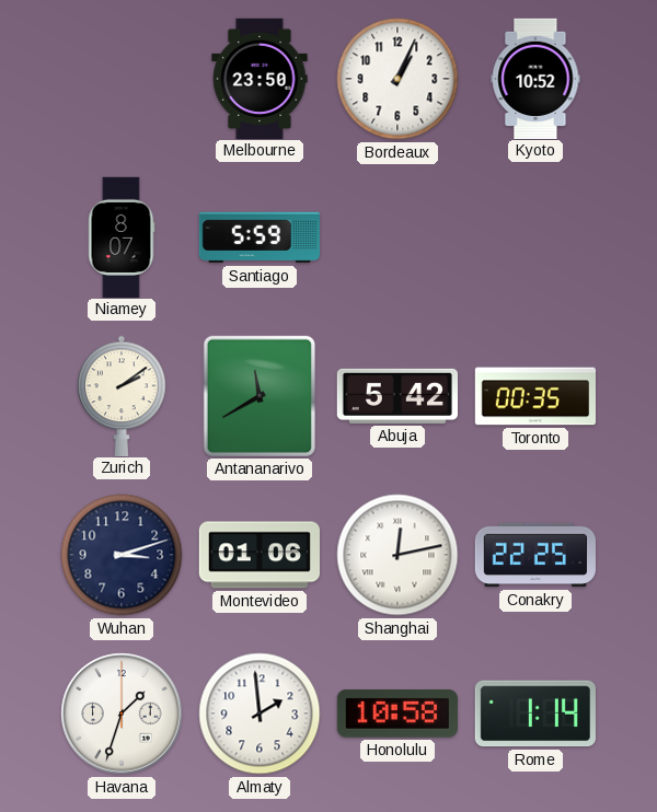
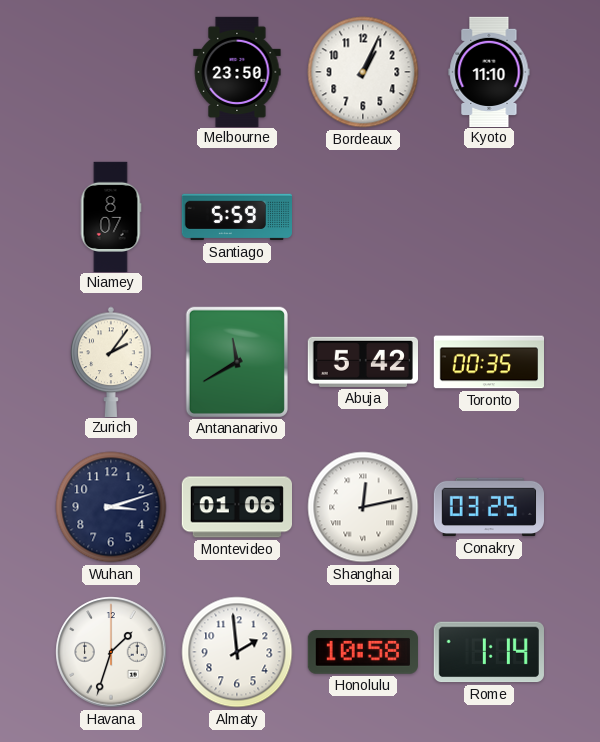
Kyoto: 10:52 -> 11:10 (489, 71)
Zurich: 2:09 -> 2:06 (111, 361)
Conakry: 22:25 -> 03:25 (488, 507)
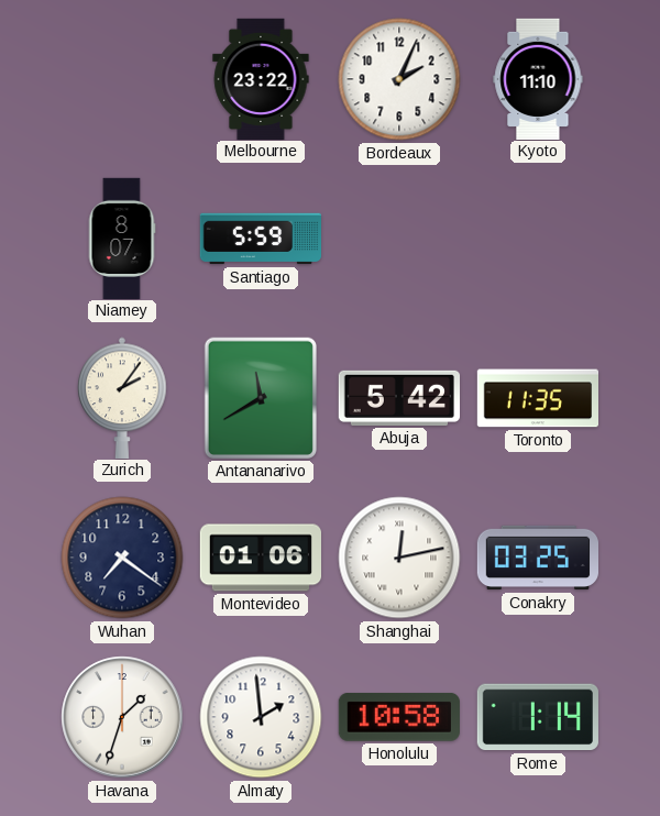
Melbourne: 23:50 -> 23:22 (261, 78)
Bordeaux: 1:04 -> 2:04 (399, 79)
Toronto: 00:35 -> 11:35 (537, 398)
Wuhan: 3:12 -> 7:21 (122, 558)
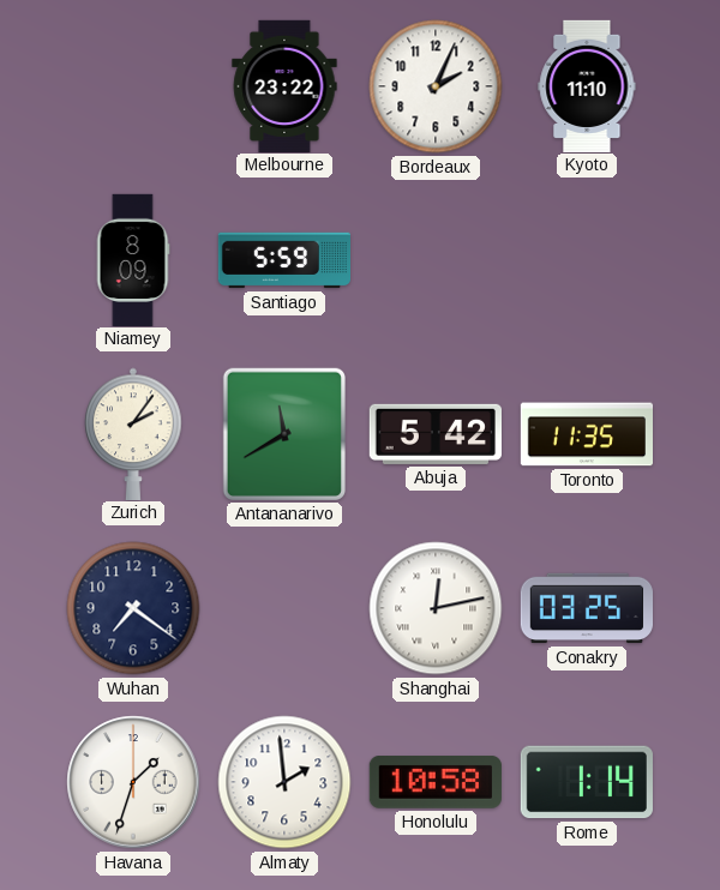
Niamey: 8:07 -> 8:09 (133, 259)
Montevideo: 01:06 -> none (260, 558)
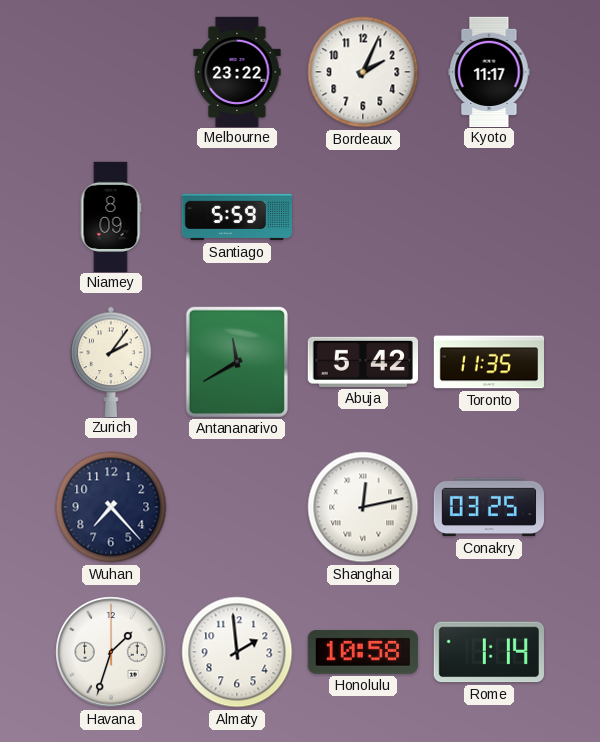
Kyoto: 11:10 -> 11:17 (489, 71)
Wuhan: 7:21 -> 7:23 (111, 507)
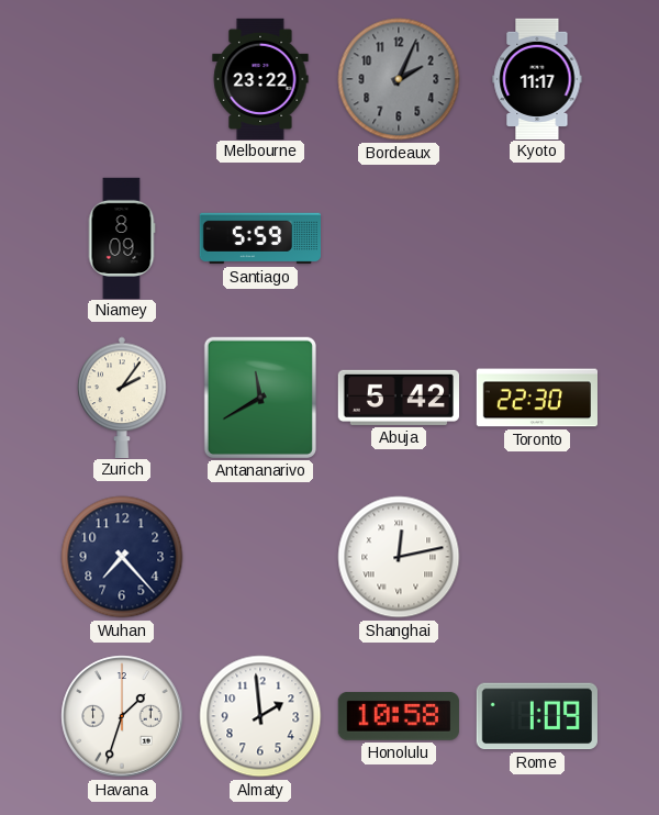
Bordeaux dial: white -> grey (399, 79)
Toronto: 11:35 -> 22:30 (536, 398)
Conakry: 03:25 -> none (488, 507)
Rome: 1:14 -> 1:09 (537, 716)
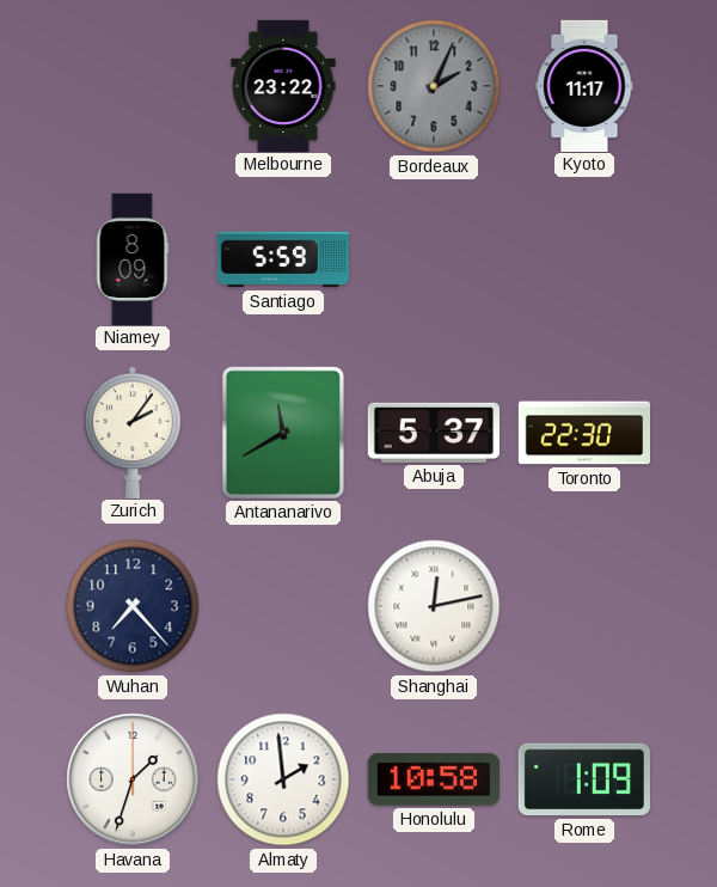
Abuja: 5:42 -> 5:37 (433, 433)
